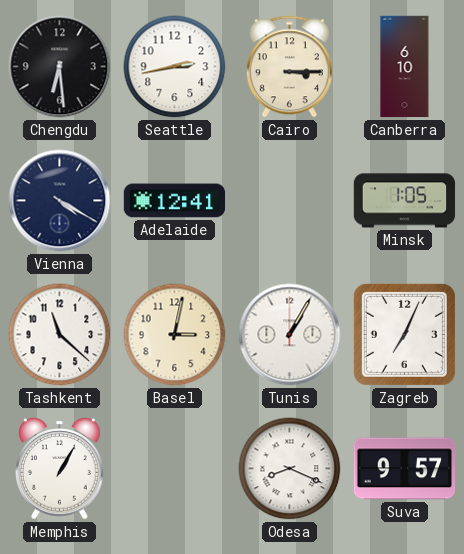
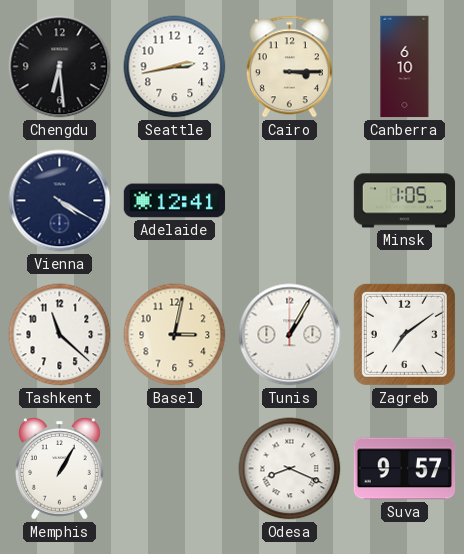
Zagreb: 7:04 -> 7:09 (404, 334)
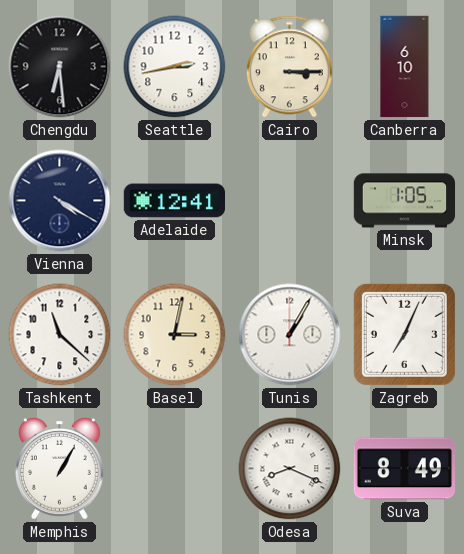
Zagreb: 7:09 -> 7:04 (404, 334)
Suva: 9:57 -> 8:49 (405, 469)
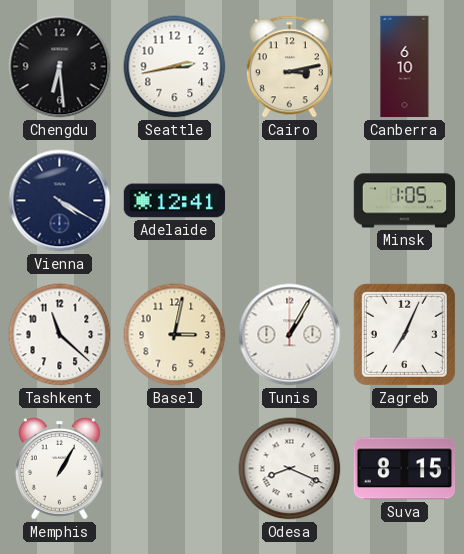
Cairo: 3:15 -> 3:13 (289, 67)
Suva: 8:49 -> 8:15 (405, 469)
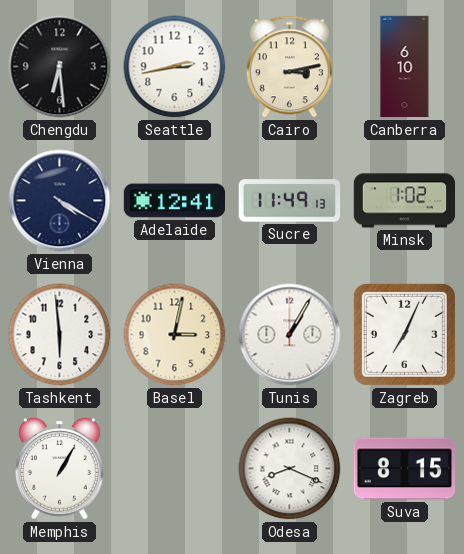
Sucre: none -> 11:49 (290, 201)
Minsk: 1:05 -> 1:02 (405, 201)
Tashkent: 11:22 -> 5:59 (60, 335)
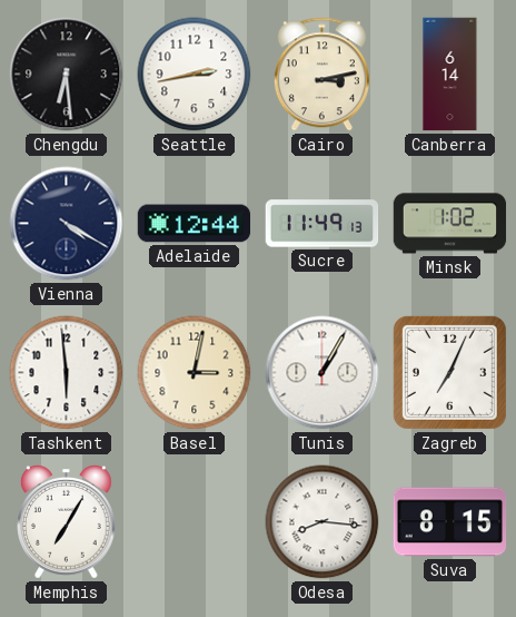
Canberra: 6:10 -> 6:14 (450, 75)
Adelaide: 12:41 -> 12:44 (195, 224)
Memphis: 1:05 -> 7:05 (67, 522)
Odesa: 8:19 -> 8:16 (322, 522)
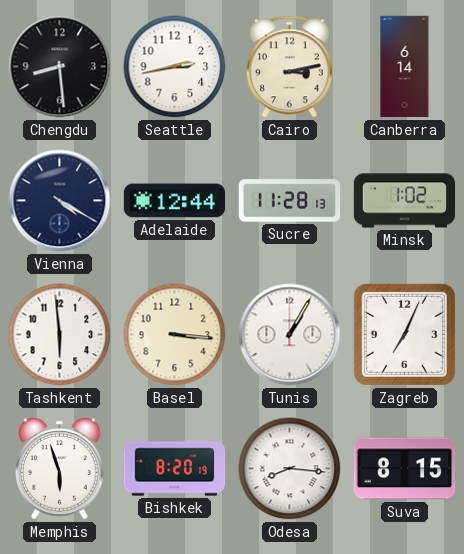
Chengdu: 6:29 -> 8:29 (60, 67)
Sucre: 11:49 -> 11:28 (290, 201)
Basel: 3:02 -> 3:16 (175, 335)
Memphis: 7:05 -> 5:57 (60, 469)
Bishkek: none -> 8:20 (175, 469)
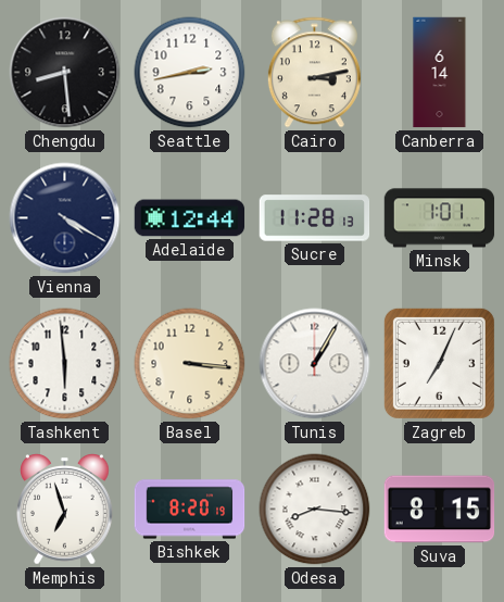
Minsk: 1:02 -> 1:01 (440, 218)
Memphis: 5:57 -> 6:57 (65, 510)
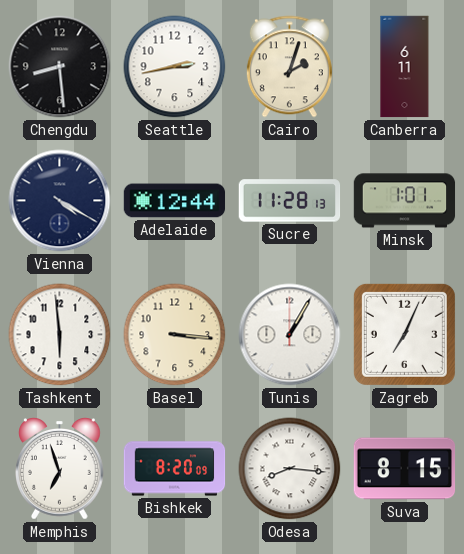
Cairo: 3:13 -> 2:03 (289, 67)
Canberra: 6:14 -> 6:11 (405, 67)
Bishkek: 8:20:19 -> 8:20:09 (175, 469)
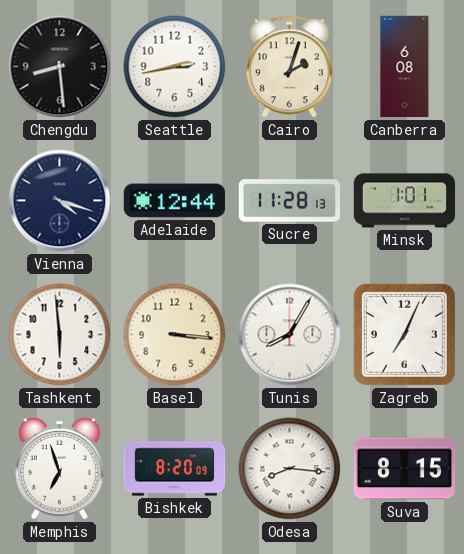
Canberra: 6:11 -> 6:08 (405, 67)
Vienna: 4:20 -> 4:18 (60, 201)
Tunis: 1:05 -> 8:05 (290, 335)
